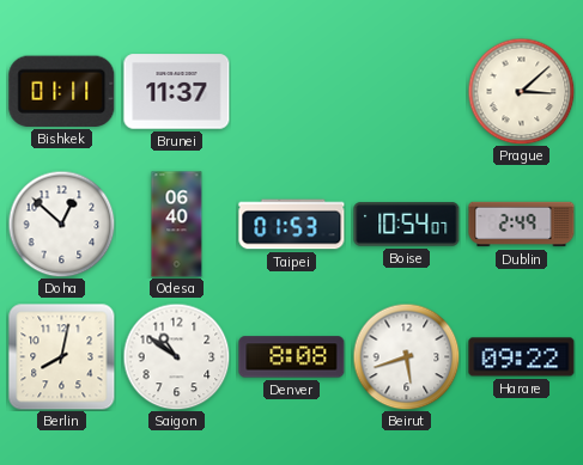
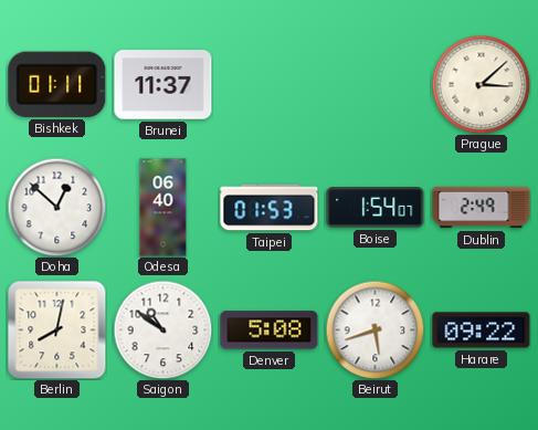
Boise: 10:54 -> 1:54 (376, 208)
Denver: 8:08 -> 5:08 (270, 331)
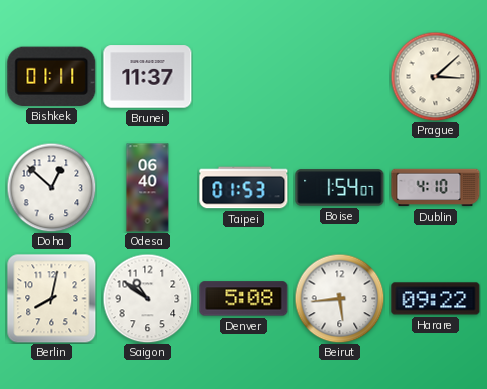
Dublin: 2:49 -> 4:10 (436, 188)
Beirut: 5:42 -> 5:44 (339, 298)
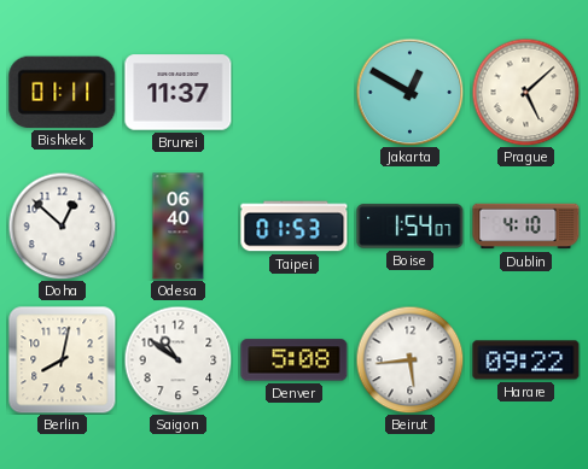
Jakarta: none -> 12:50 (409, 92)
Prague: 3:08 -> 5:08 (525, 92)
